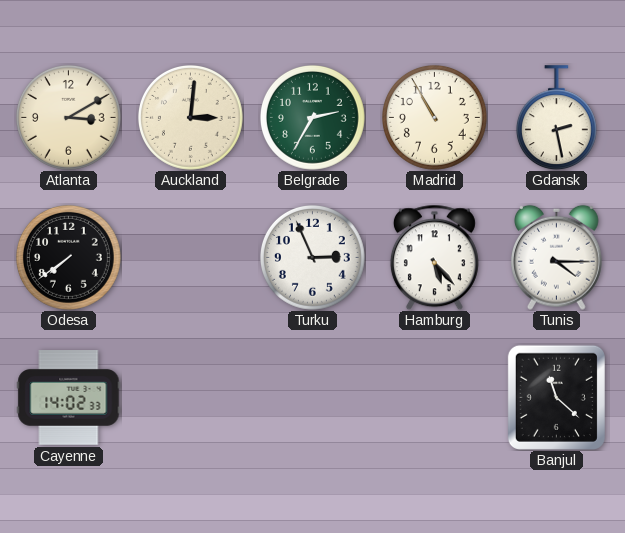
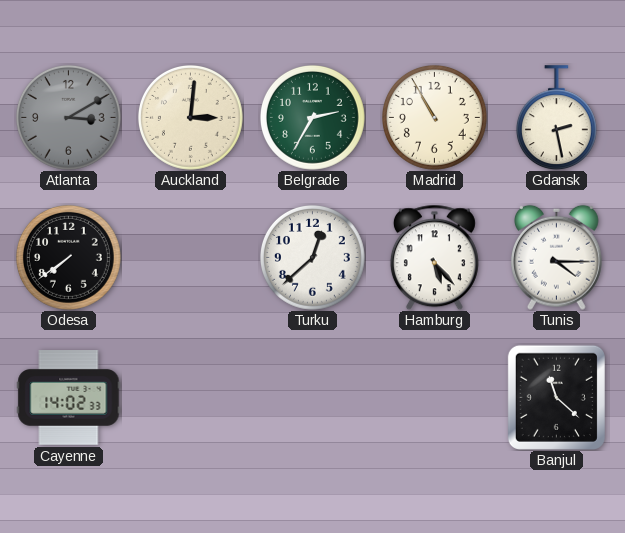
Atlanta dial: cream -> grey (68, 117)
Turku: 2:56 -> 12:38 (312, 257)
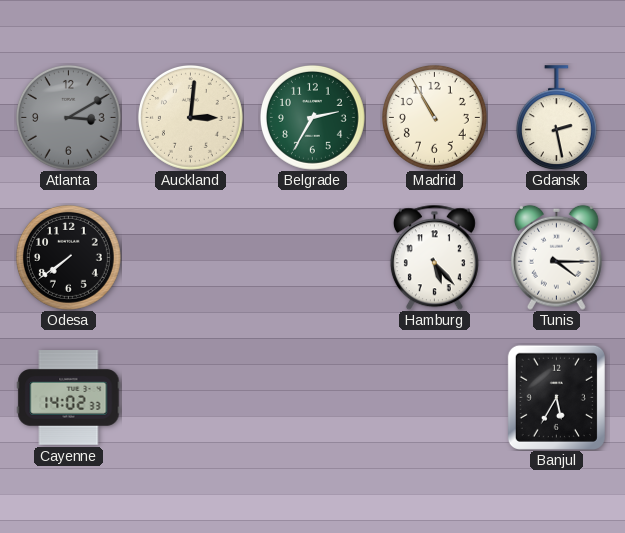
Turku: 12:38 -> none (312, 257)
Banjul: 11:22 -> 5:35 (556, 397)
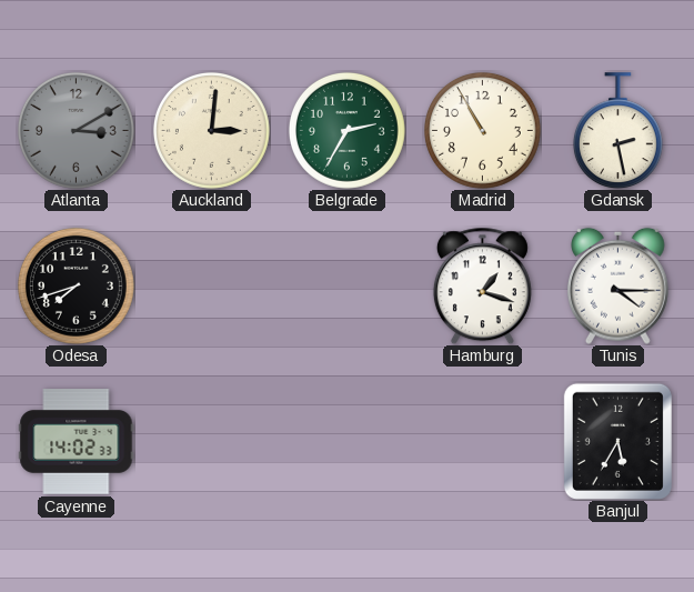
Odesa: 7:39 -> 7:42 (76, 285)
Hamburg: 5:23 -> 1:18 (482, 285)
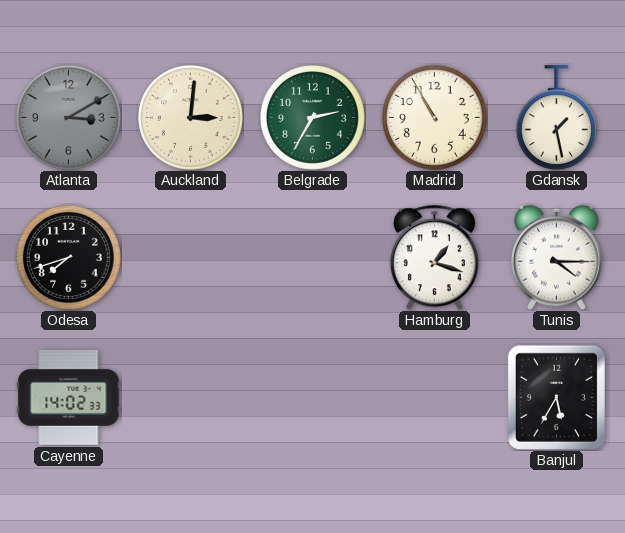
Gdansk: 2:28 -> 1:28 (556, 118)
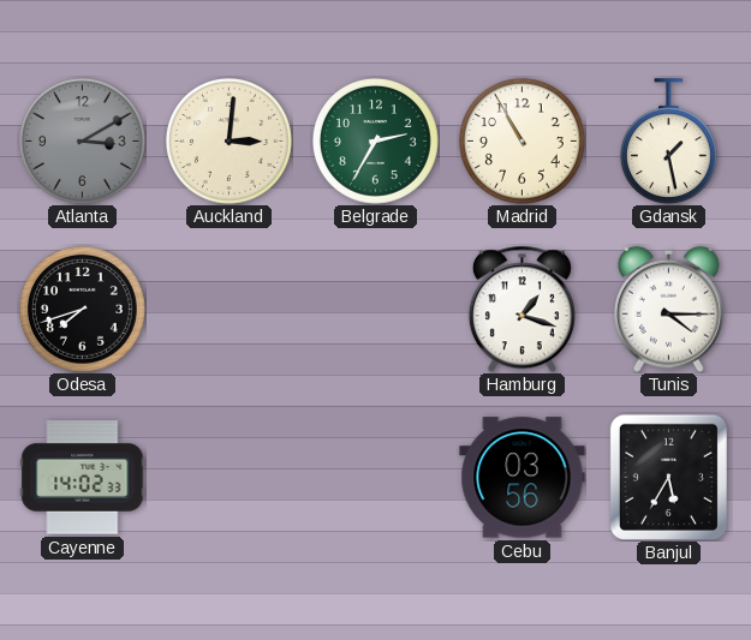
Cebu: none -> 03:56 (523, 478)
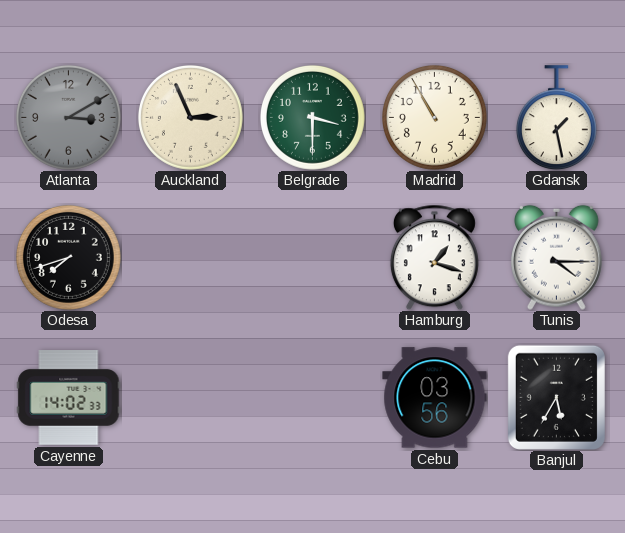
Auckland: 3:01 -> 2:56 (190, 117)
Belgrade: 2:35 -> 3:30 (312, 117)
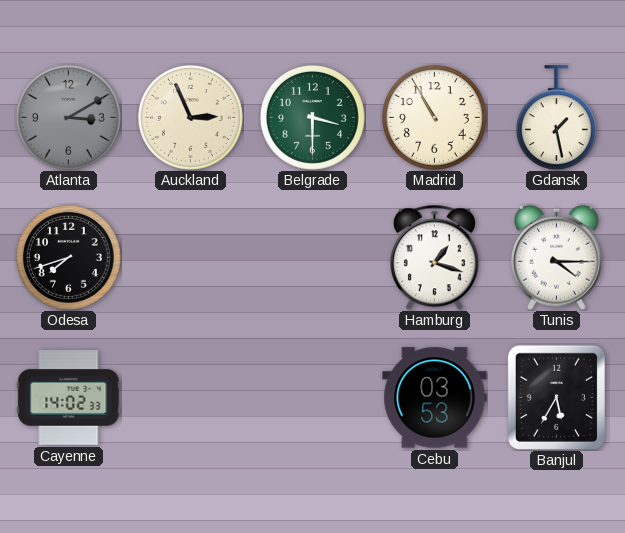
Cebu: 03:56 -> 03:53 (435, 398)
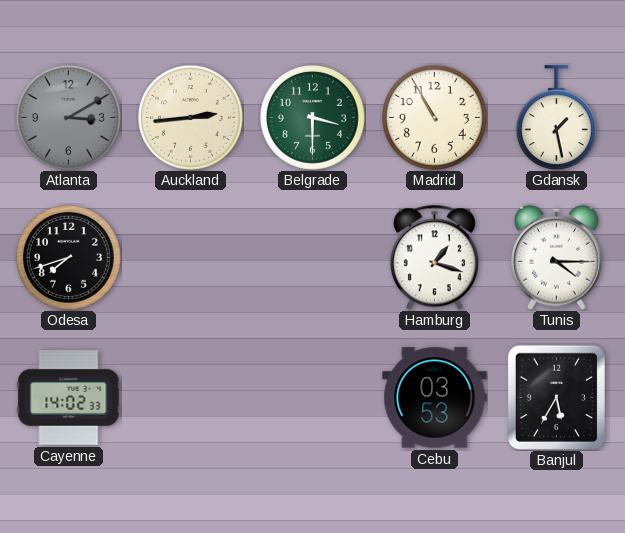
Auckland: 2:56 -> 2:44 (190, 117)
